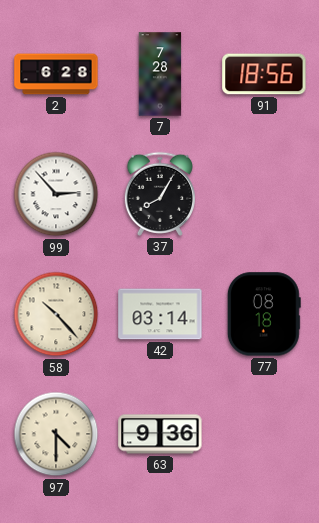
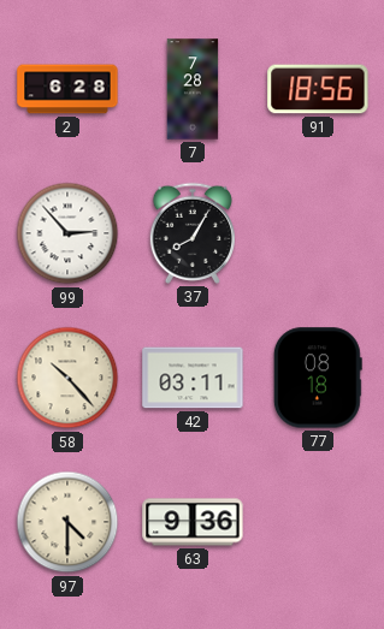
42: 03:14 -> 03:11 (193, 378)
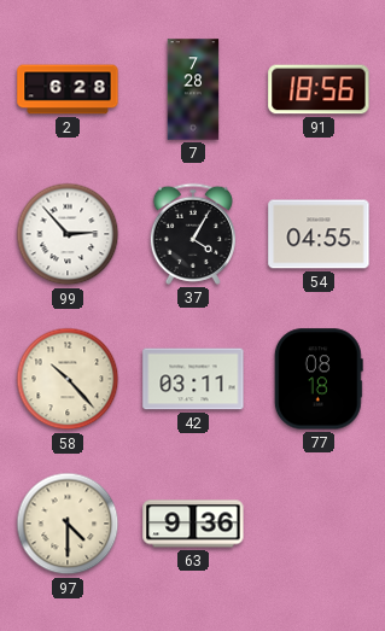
37: 8:05 -> 4:05 (193, 234)
54: none -> 04:55 (319, 234)
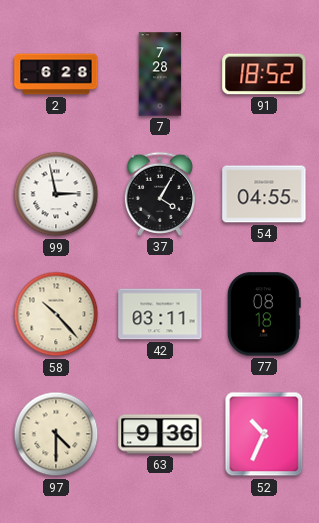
91: 18:56 -> 18:52 (264, 74)
99: 2:53 -> 2:58 (56, 194)
52: none -> 10:34 (264, 434)
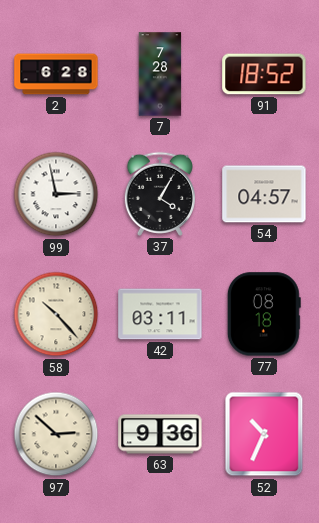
54: 04:55 -> 04:57 (264, 194)
97: 4:30 -> 2:52 (56, 434)
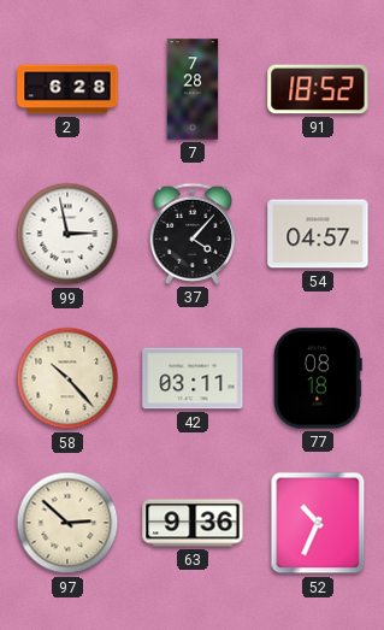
37: 4:05 -> 4:07 (193, 234)
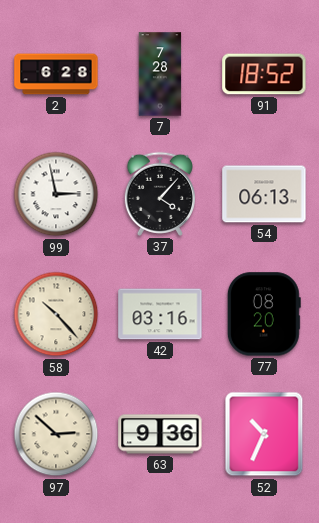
54: 04:57 -> 06:13 (264, 194)
42: 03:11 -> 03:16 (160, 314)
77: 08:18 -> 08:20 (264, 314)
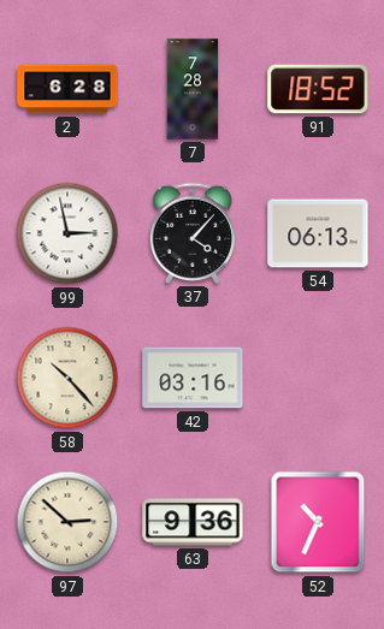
77: 08:20 -> none (264, 314)
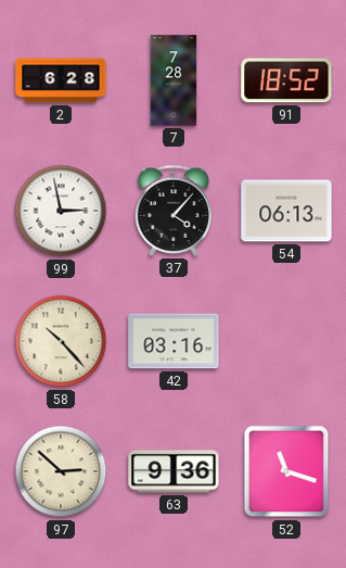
52: 10:34 -> 11:18 (286, 471)
